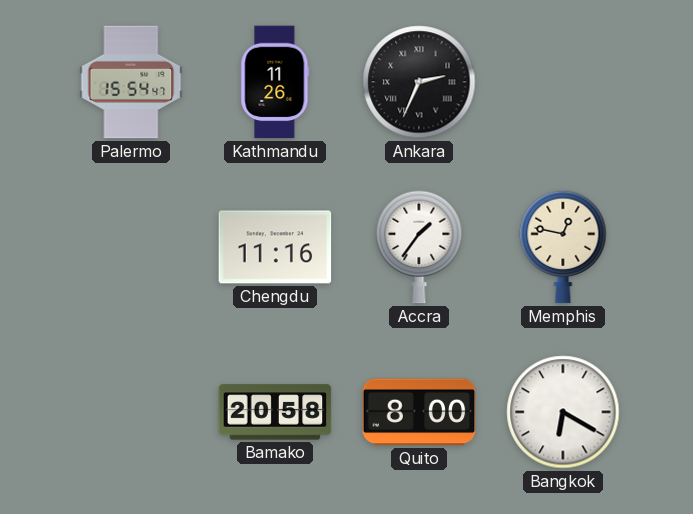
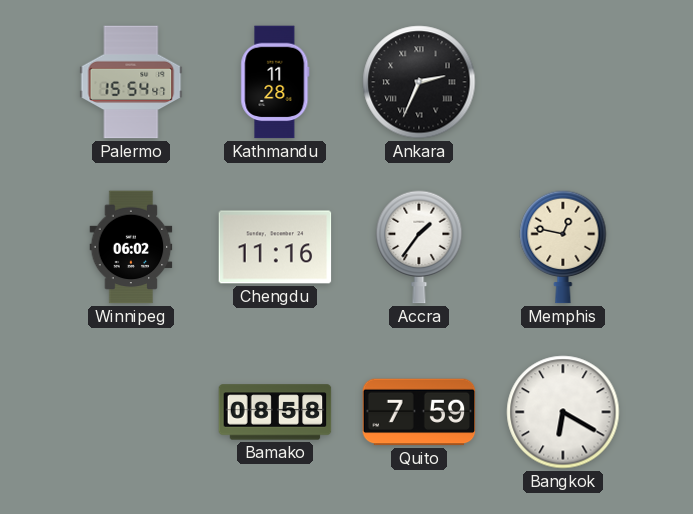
Kathmandu: 11:26 -> 11:28 (275, 82)
Winnipeg: none -> 06:02 (131, 247)
Bamako: 20:58 -> 08:58 (275, 412)
Quito: 8:00 -> 7:59 (419, 412)
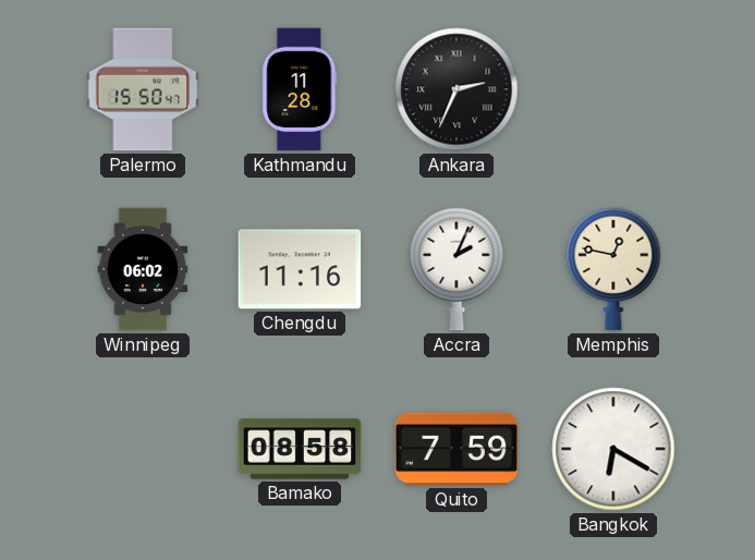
Palermo: 15:54 -> 15:50 (143, 89)
Accra: 1:36 -> 2:04 (456, 269)
